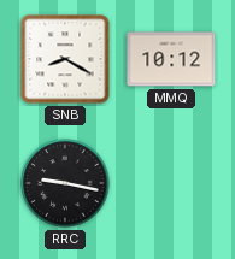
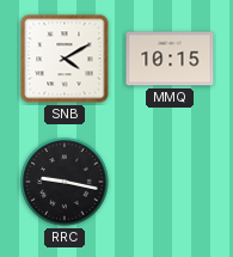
SNB: 8:20 -> 4:10 (65, 59)
MMQ: 10:12 -> 10:15 (170, 59)
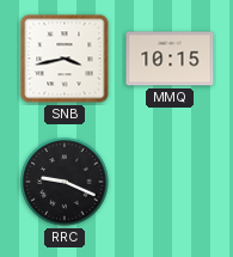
SNB: 4:10 -> 3:43 (65, 59)
RRC: 9:17 -> 9:19 (65, 182)
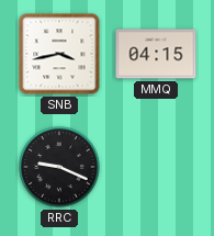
MMQ: 10:15 -> 04:15 (156, 54)
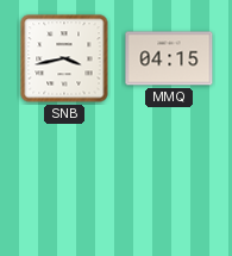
RRC: 9:19 -> none (59, 167)
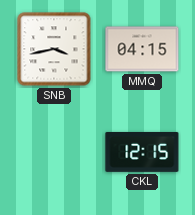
CKL: none -> 12:15 (142, 152)
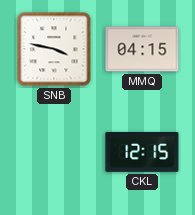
SNB: 3:43 -> 3:47 (54, 49)
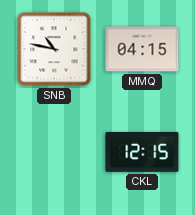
SNB: 3:47 -> 10:47 (54, 49)
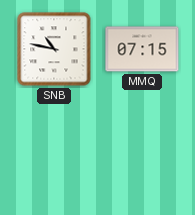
MMQ: 04:15 -> 07:15 (142, 49)
CKL: 12:15 -> none (142, 152)
